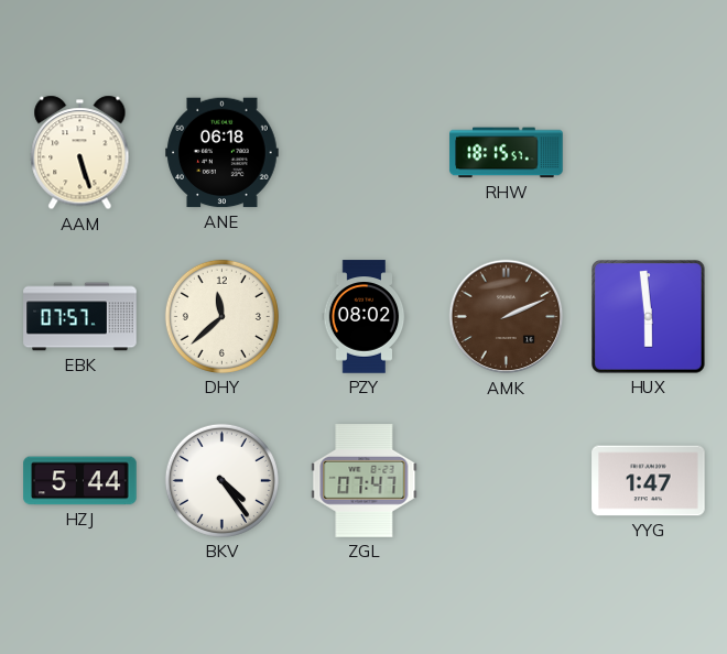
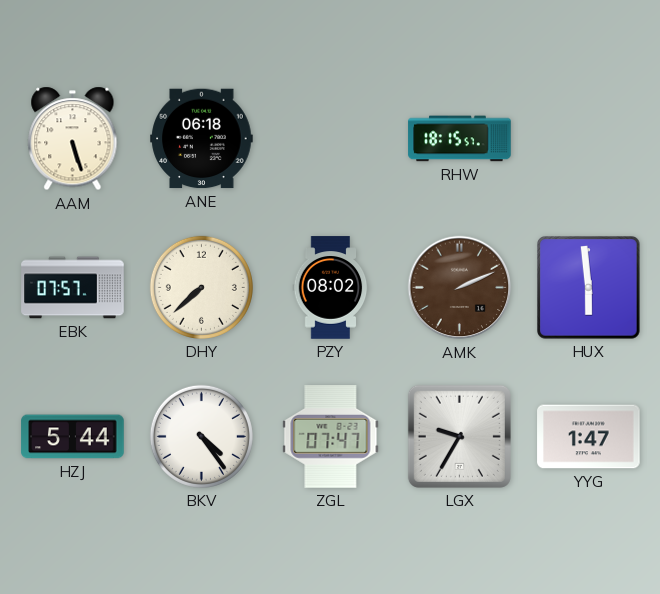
DHY: 11:38 -> 7:38 (201, 287)
LGX: none -> 9:35 (459, 436)
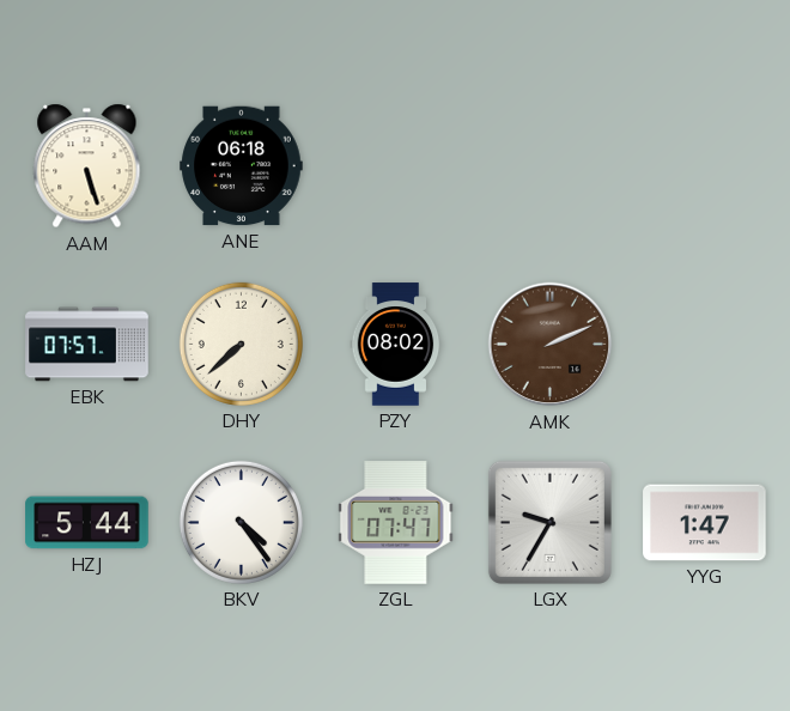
RHW: 18:15 -> none (460, 139)
HUX: 5:59 -> none (589, 288)
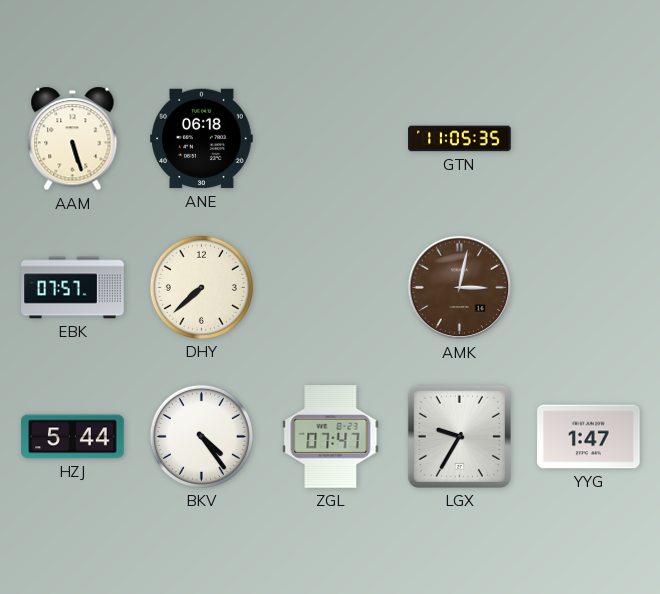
GTN: none -> 11:05 (460, 139)
PZY: 08:02 -> none (396, 345)
AMK: 2:11 -> 3:02 (460, 288)
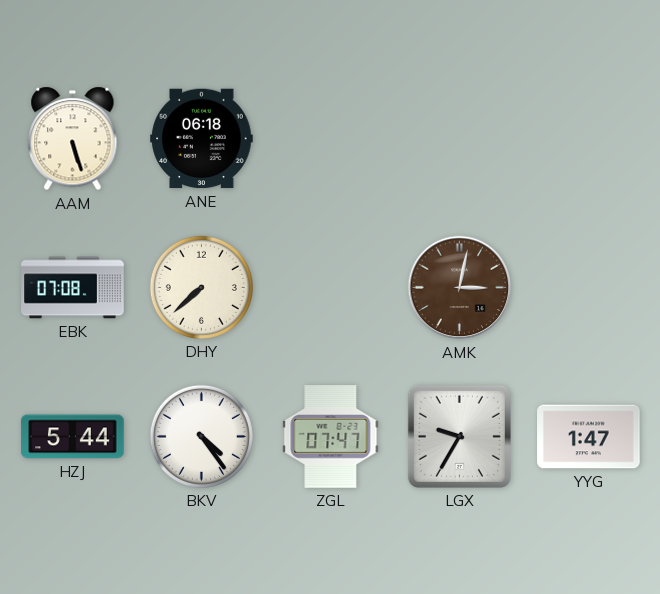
GTN: 11:05 -> none (460, 139)
EBK: 07:57 -> 07:08 (73, 288)
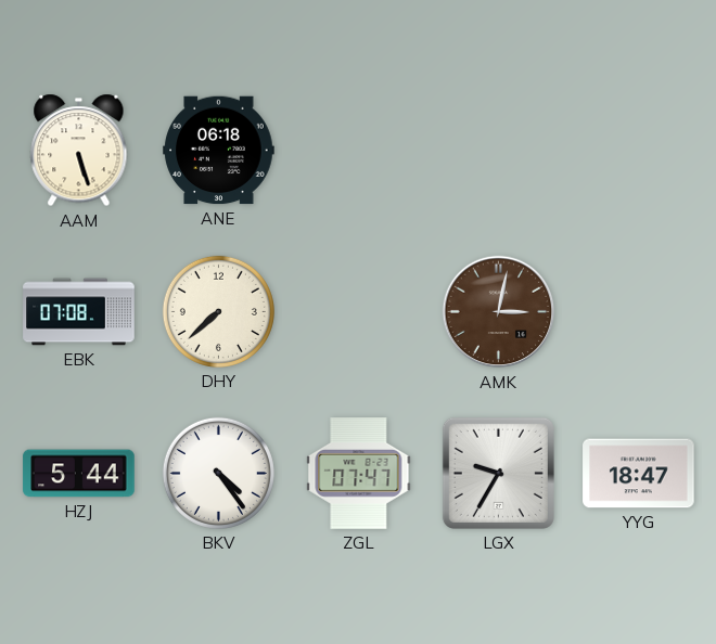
YYG: 1:47 -> 18:47 (639, 474)
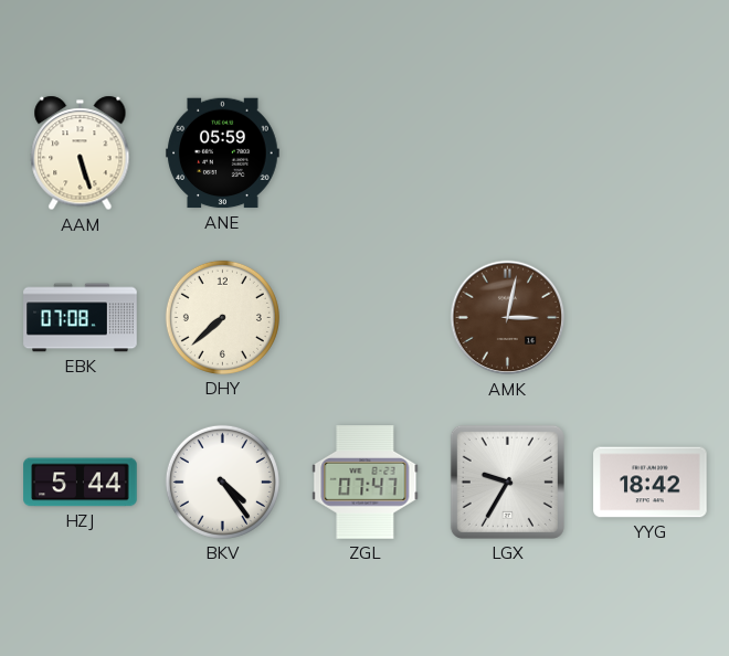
ANE: 06:18 -> 05:59 (223, 154)
YYG: 18:47 -> 18:42 (651, 483)
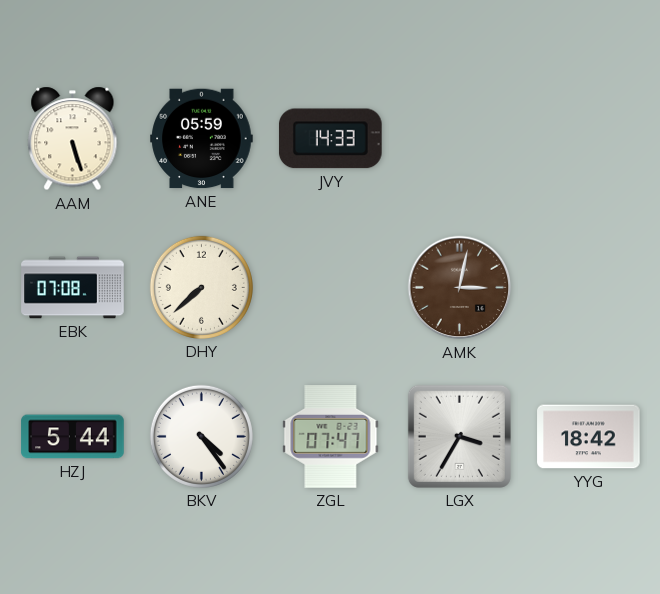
JVY: none -> 14:33 (331, 139)
LGX: 9:35 -> 3:35 (459, 436)
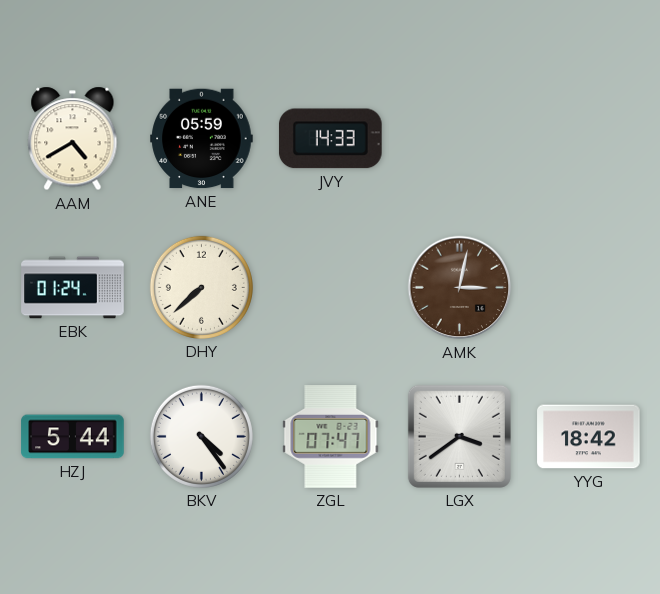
AAM: 5:27 -> 4:40 (73, 139)
EBK: 07:08 -> 01:24 (73, 288)
LGX: 3:35 -> 3:39 (459, 436)
